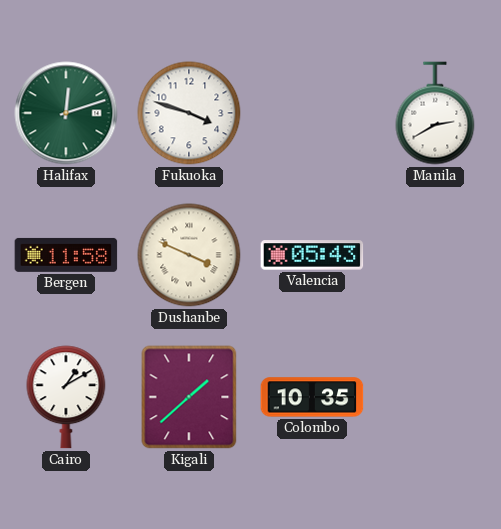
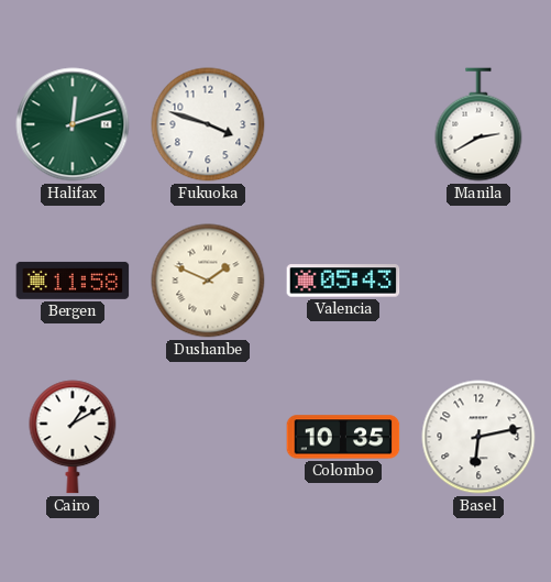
Dushanbe: 3:49 -> 1:49 (208, 281)
Kigali: 1:38 -> none (189, 397)
Basel: none -> 6:13 (478, 437)
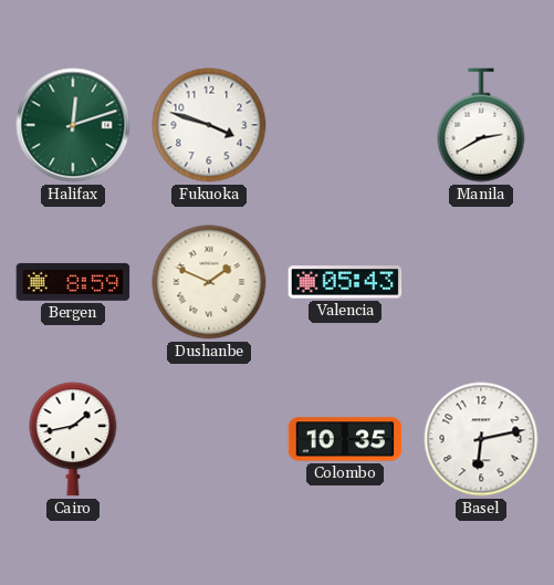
Bergen: 11:58 -> 8:59 (73, 282)
Cairo: 1:10 -> 1:43 (73, 439)
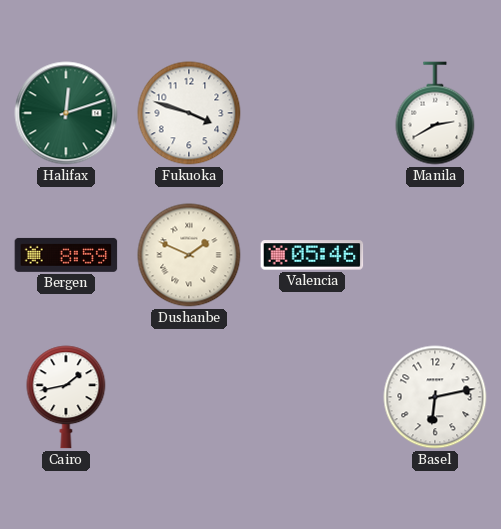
Valencia: 05:43 -> 05:46 (312, 255)
Colombo: 10:35 -> none (345, 439)
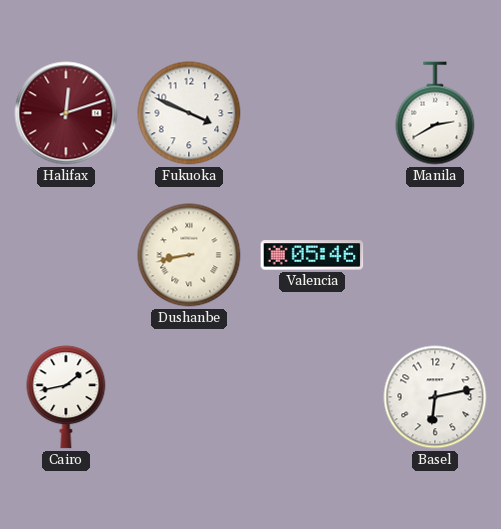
Halifax dial: green -> burgundy (66, 113)
Fukuoka: 3:48 -> 3:49 (189, 113)
Bergen: 8:59 -> none (66, 255)
Dushanbe: 1:49 -> 8:43 (189, 255)
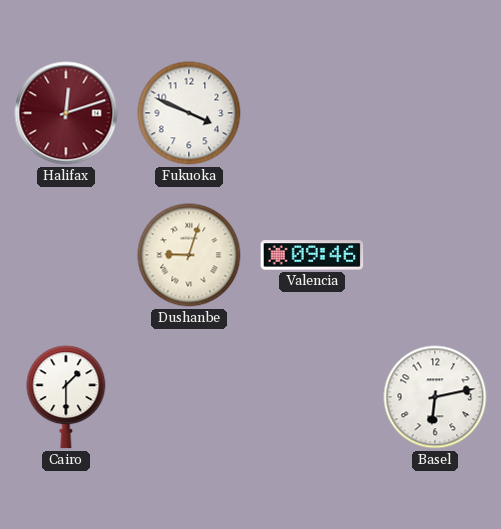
Manila: 2:40 -> none (435, 113)
Dushanbe: 8:43 -> 9:03 (189, 255)
Valencia: 05:46 -> 09:46 (312, 255)
Cairo: 1:43 -> 1:30 (66, 397)
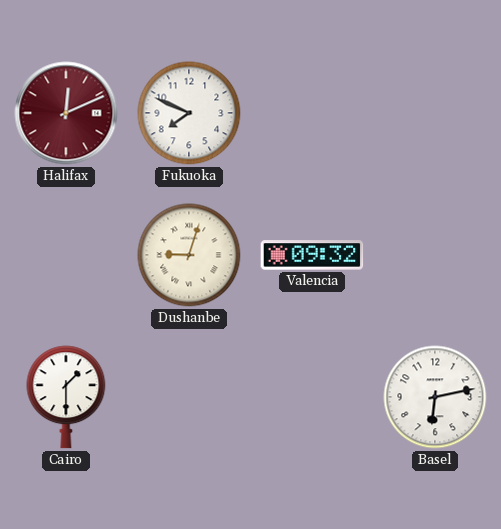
Halifax: 12:12 -> 12:11 (66, 113)
Fukuoka: 3:49 -> 7:49 (189, 113)
Valencia: 09:46 -> 09:32 (312, 255)
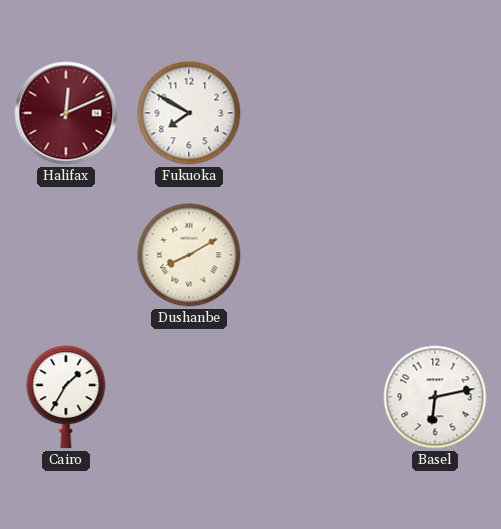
Fukuoka: 7:49 -> 7:50 (189, 113)
Dushanbe: 9:03 -> 8:10 (189, 255)
Valencia: 09:32 -> none (312, 255)
Cairo: 1:30 -> 1:35 (66, 397)
